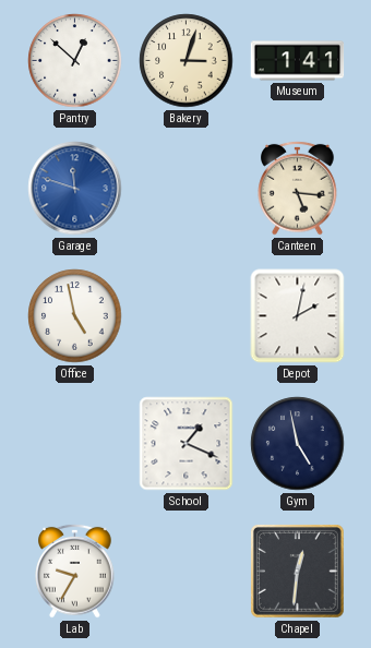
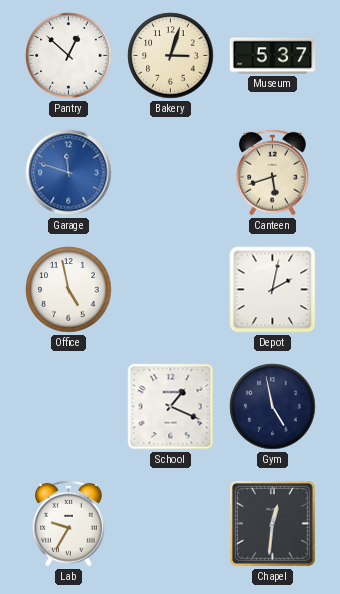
Museum: 1:41 -> 5:37 (273, 56)
Canteen: 5:16 -> 5:42 (273, 172)
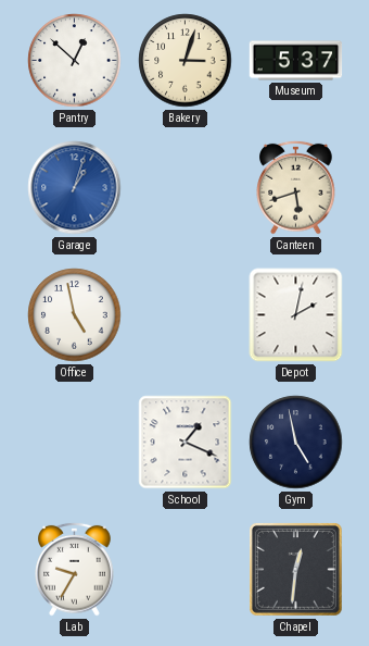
Garage: 11:48 -> 1:03 (75, 188)
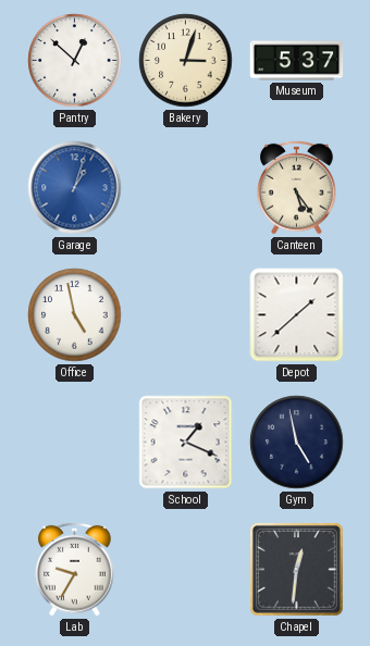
Canteen: 5:42 -> 5:24 (297, 187)
Depot: 2:02 -> 1:38 (297, 315)
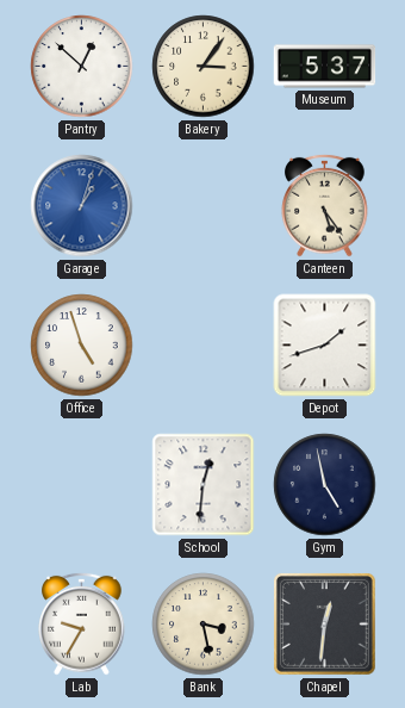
Bakery: 3:03 -> 3:06 (204, 67)
Office: 4:58 -> 4:57 (82, 346)
Depot: 1:38 -> 1:42 (325, 346)
School: 1:19 -> 12:31 (204, 485)
Bank: none -> 3:28 (204, 625)
